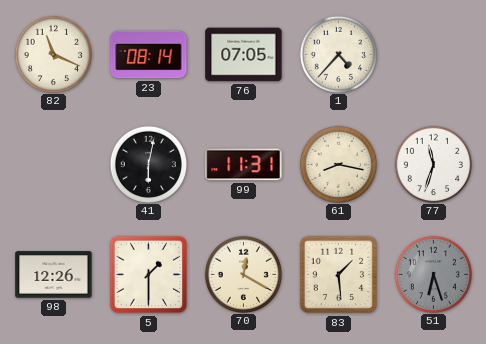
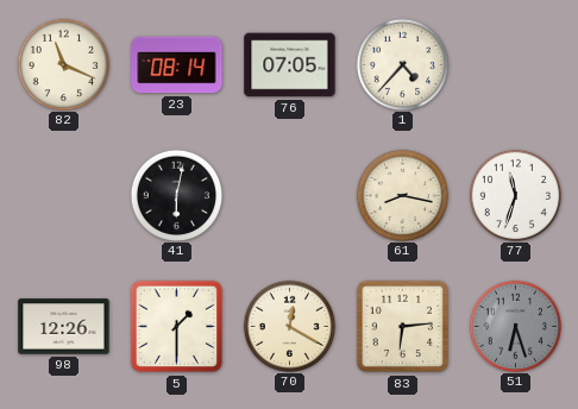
99: 11:31 -> none (244, 165)
83: 1:29 -> 6:14 (403, 327)
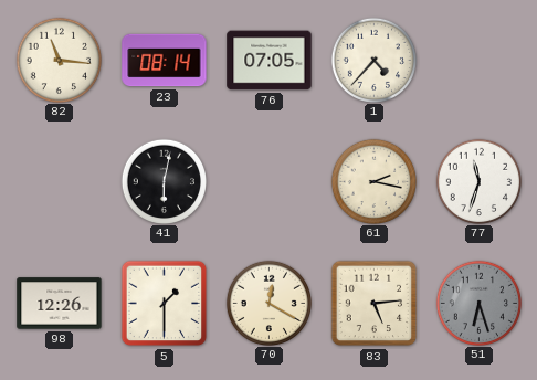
82: 11:19 -> 11:16 (59, 60)
61: 8:17 -> 2:17 (373, 181)
83: 6:14 -> 5:14 (375, 304)
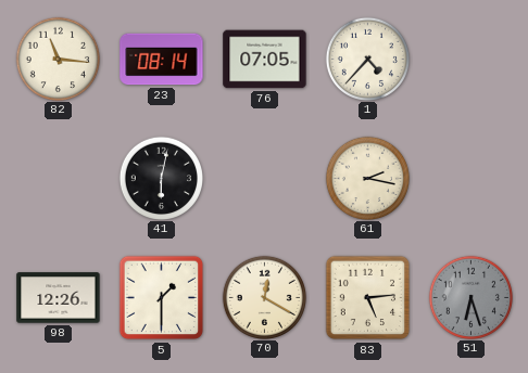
77: 11:33 -> none (478, 181)
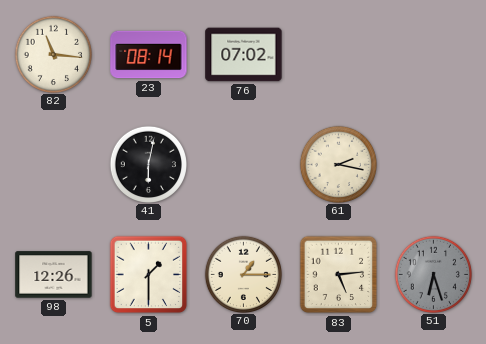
76: 07:05 -> 07:02 (244, 55)
1: 4:37 -> none (367, 59)
70: 12:20 -> 1:15 (243, 274)
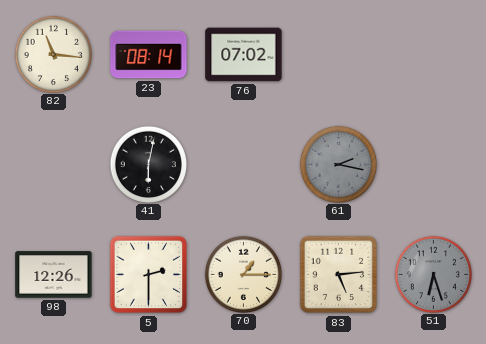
61 dial: cream -> grey (338, 164)
5: 1:30 -> 2:30 (149, 275)
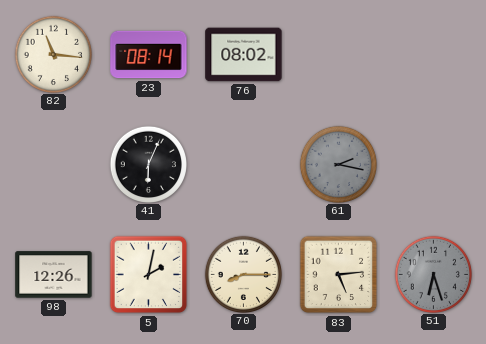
76: 07:02 -> 08:02 (244, 55)
41: 6:02 -> 6:04 (148, 164)
5: 2:30 -> 2:02 (149, 275)
70: 1:15 -> 8:15 (243, 274)
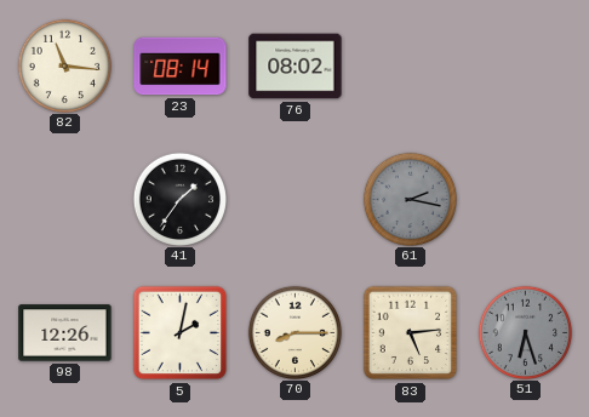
41: 6:04 -> 1:36 (179, 199)
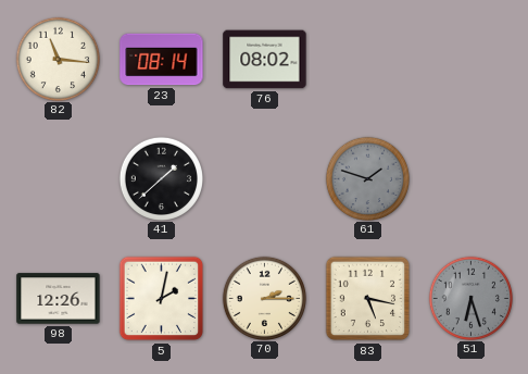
41: 1:36 -> 1:38 (161, 178)
61: 2:17 -> 1:48 (367, 178)
70: 8:15 -> 2:15 (264, 298)
83: 5:14 -> 5:17 (368, 299)
